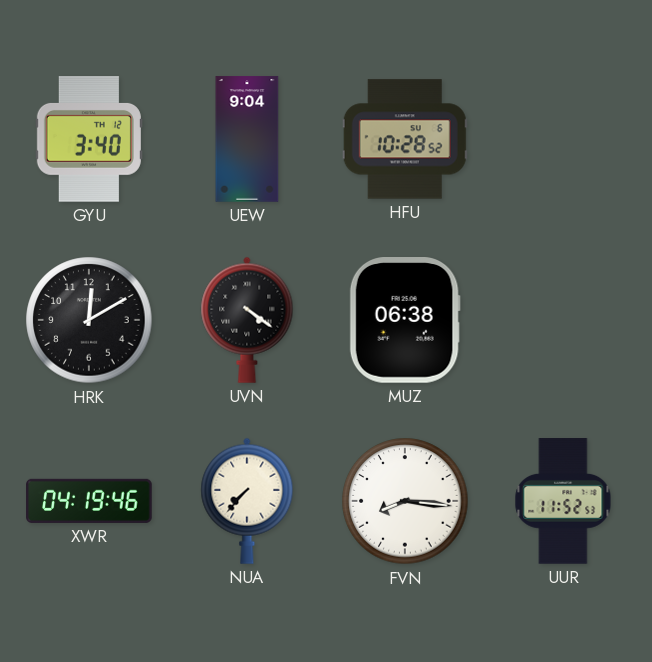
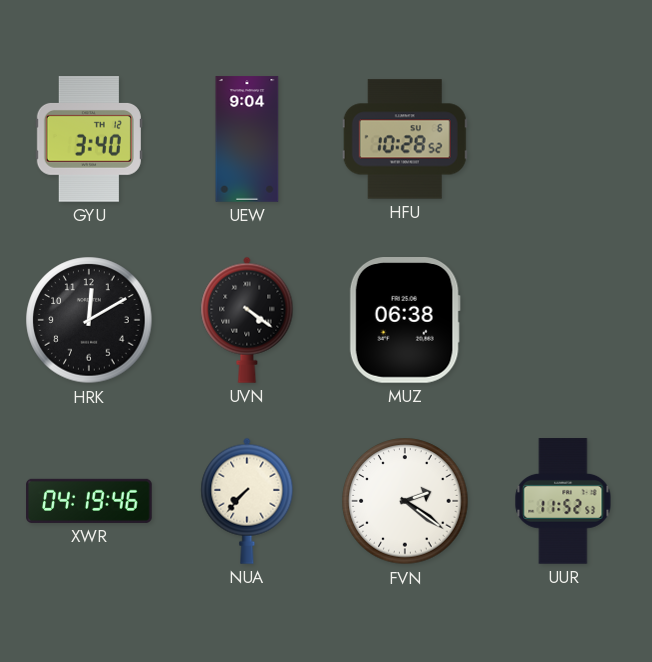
FVN: 8:16 -> 2:21 (405, 501)
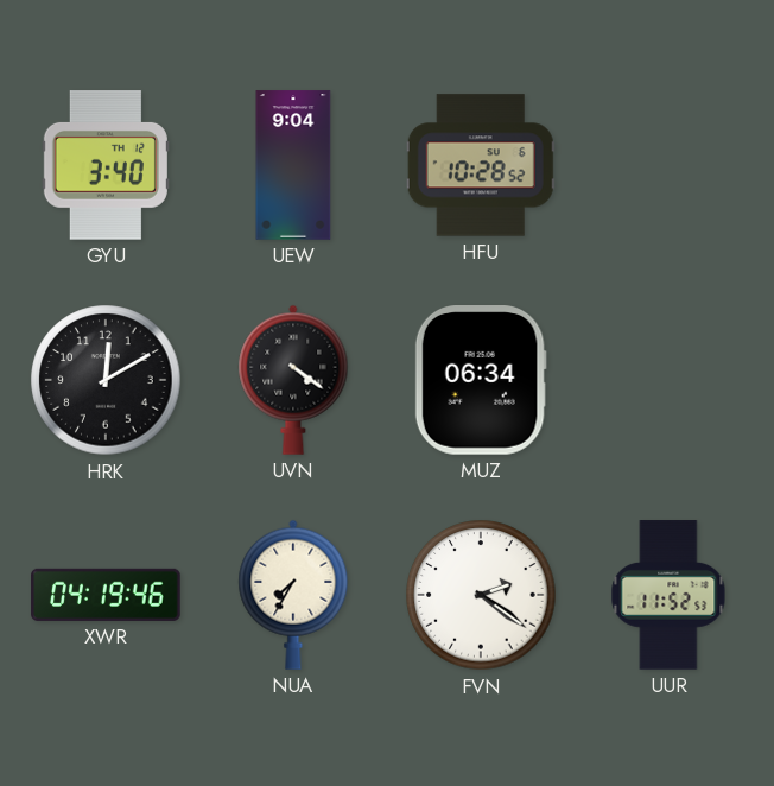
MUZ: 06:38 -> 06:34 (481, 381)
NUA: 7:37 -> 7:35 (293, 595)
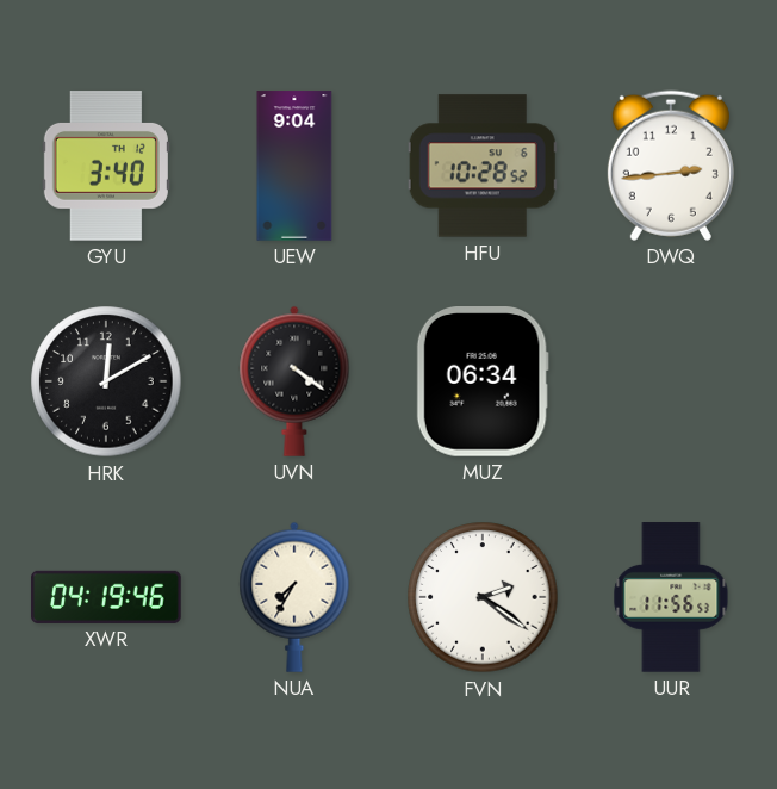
DWQ: none -> 2:44 (671, 166)
UUR: 11:52 -> 11:56 (671, 597)
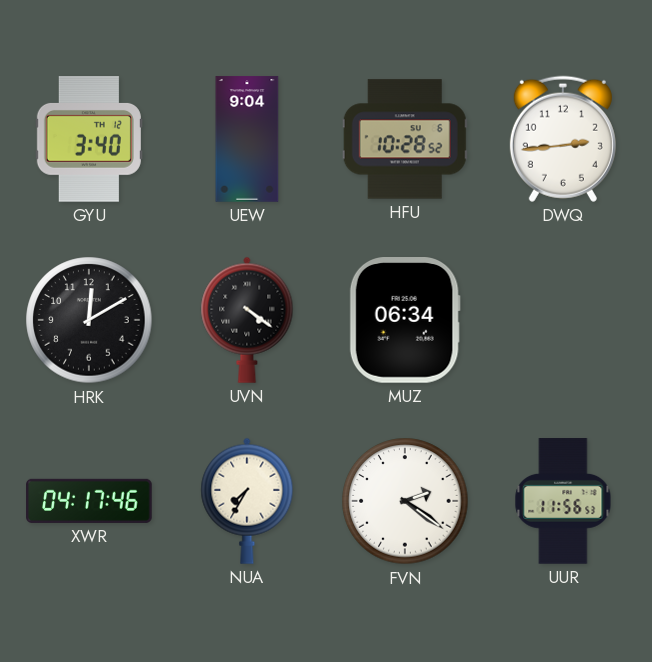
XWR: 04:19 -> 04:17 (89, 501)
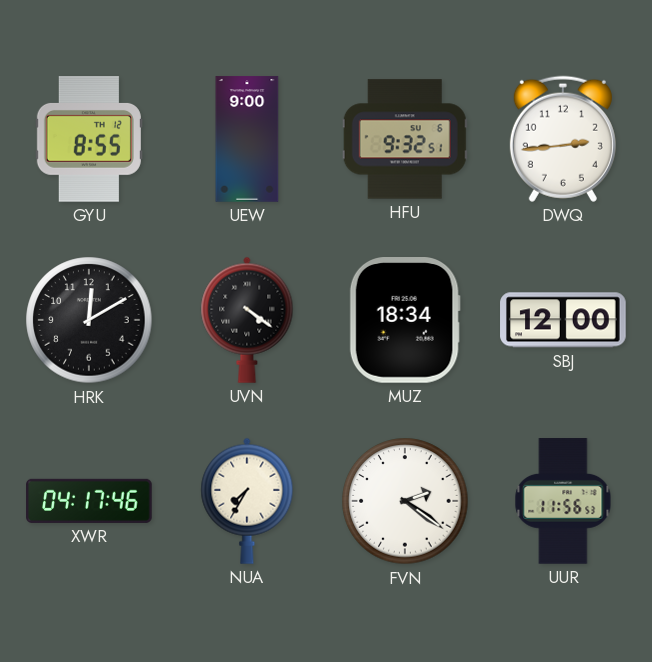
GYU: 3:40 -> 8:55 (89, 140)
UEW: 9:04 -> 9:00 (247, 139)
HFU: 10:28 -> 9:32 (405, 139)
MUZ: 06:34 -> 18:34 (405, 321)
SBJ: none -> 12:00 (563, 320)
